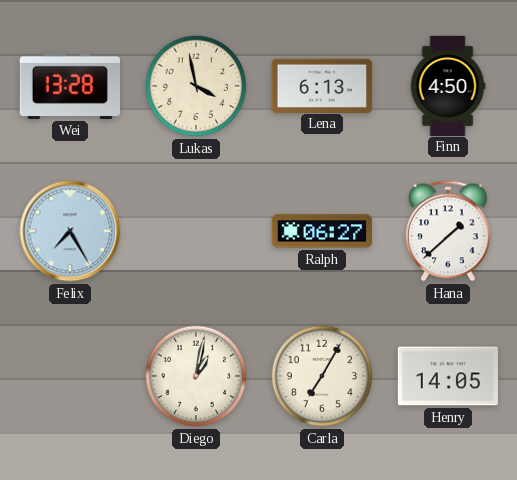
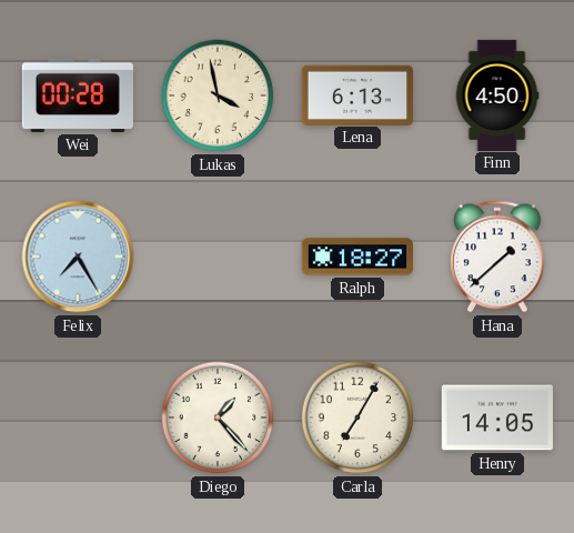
Wei: 13:28 -> 00:28 (78, 95)
Ralph: 06:27 -> 18:27 (358, 257)
Diego: 1:02 -> 1:23 (218, 418)
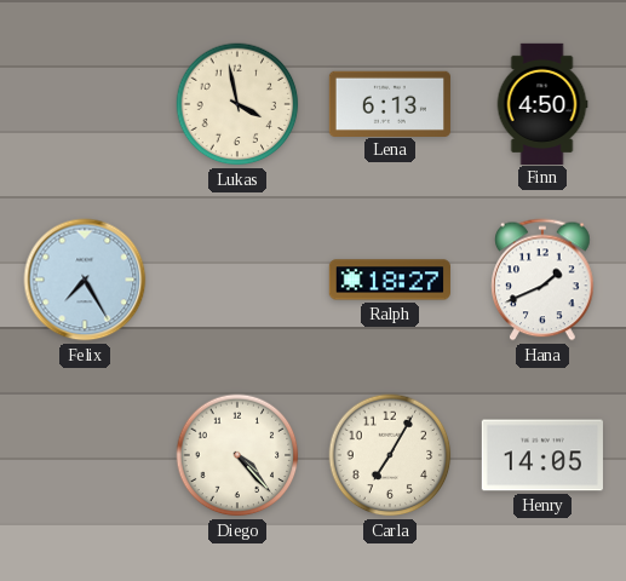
Wei: 00:28 -> none (78, 95)
Hana: 1:38 -> 1:41 (542, 280)
Diego: 1:23 -> 4:23 (237, 455)
